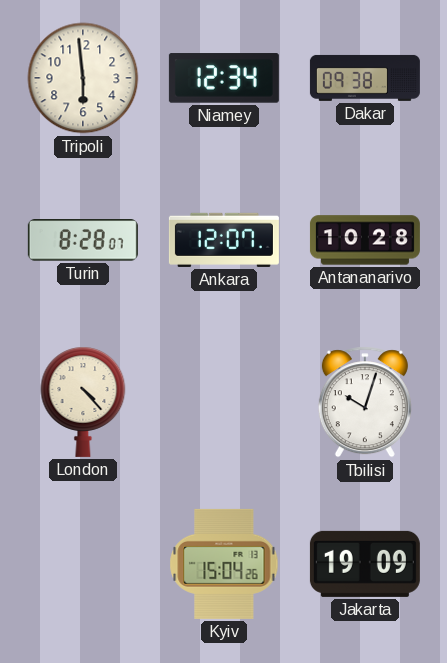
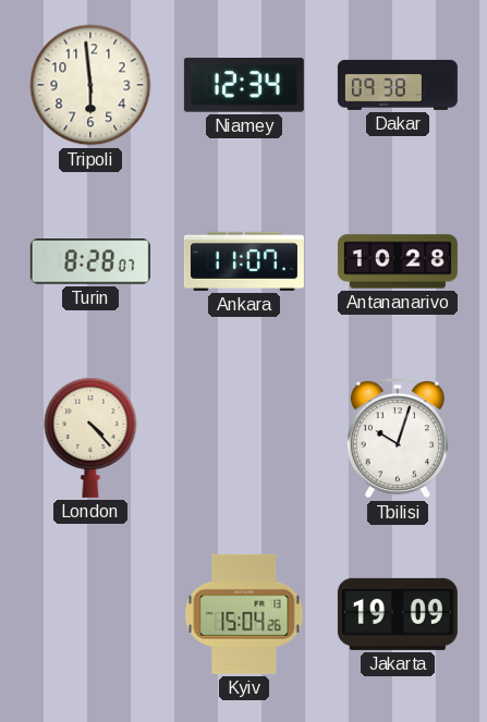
Ankara: 12:07 -> 11:07 (244, 261)
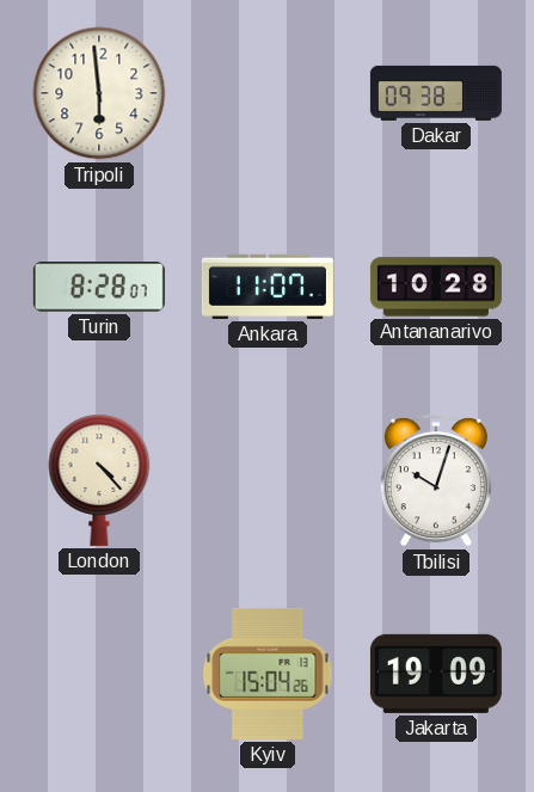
Niamey: 12:34 -> none (244, 85)
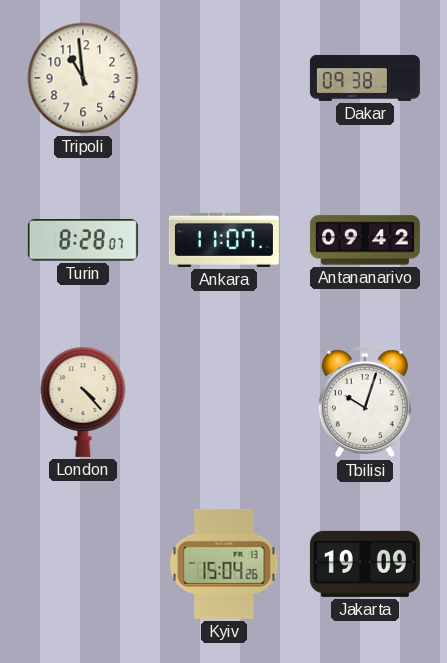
Tripoli: 5:59 -> 10:59 (83, 78)
Antananarivo: 10:28 -> 09:42 (365, 240)
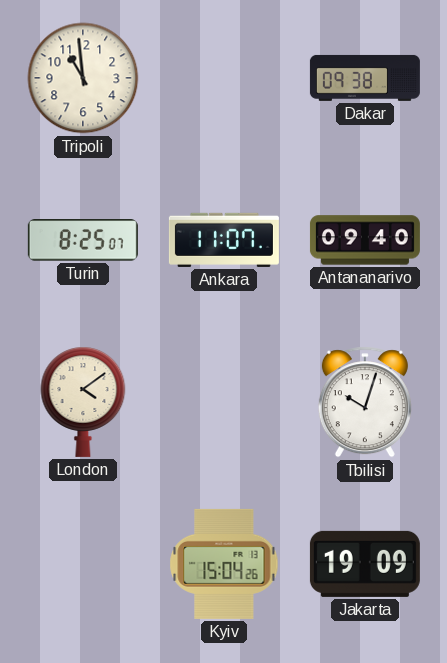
Turin: 8:28 -> 8:25 (83, 240)
Antananarivo: 09:42 -> 09:40 (365, 240)
London: 4:23 -> 4:09 (83, 402)
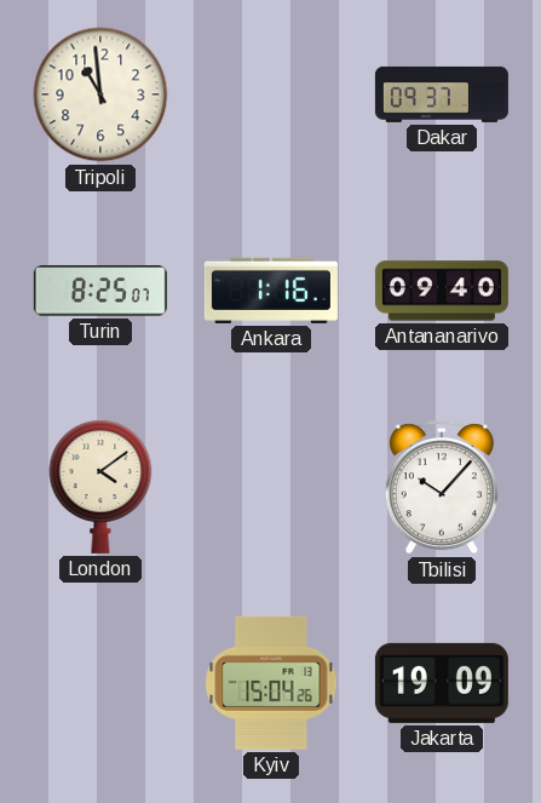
Dakar: 09:38 -> 09:37 (442, 94)
Ankara: 11:07 -> 1:16 (271, 291)
Tbilisi: 10:03 -> 10:07 (442, 487)
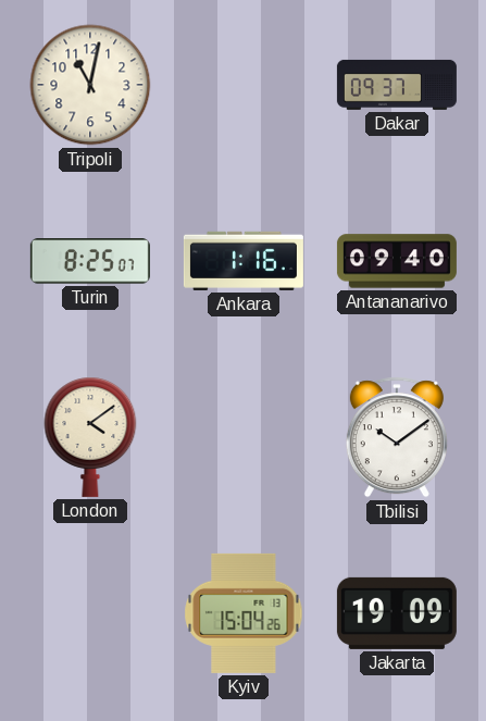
Tripoli: 10:59 -> 11:02 (90, 85)
Tbilisi: 10:07 -> 10:09 (397, 437)
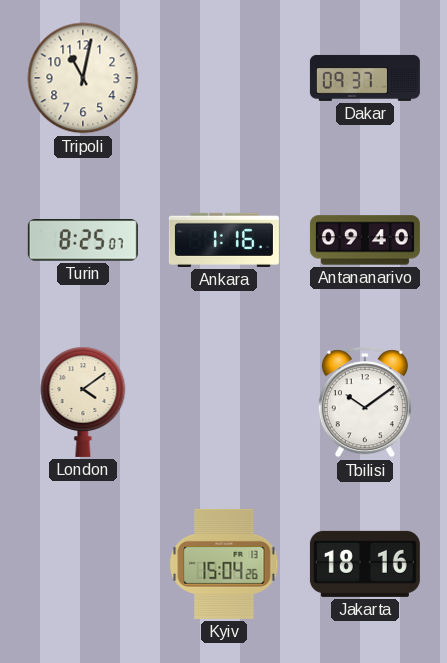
Jakarta: 19:09 -> 18:16 (365, 564)
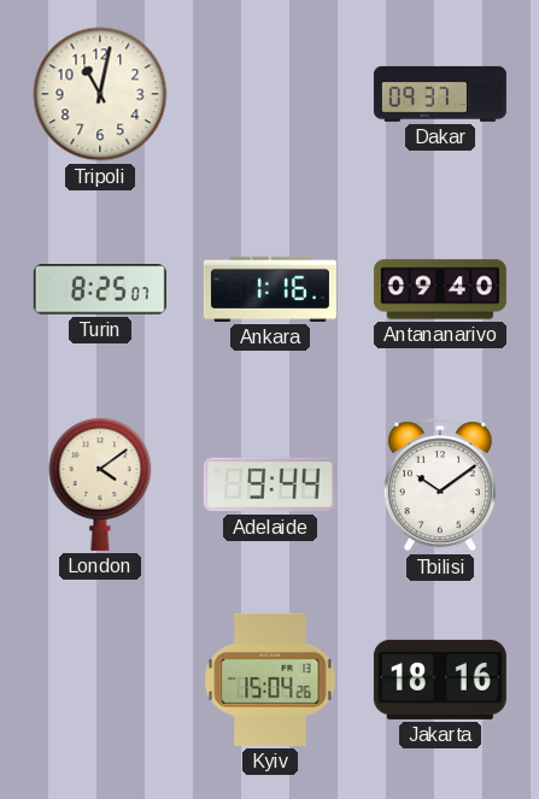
Adelaide: none -> 9:44 (270, 484)
